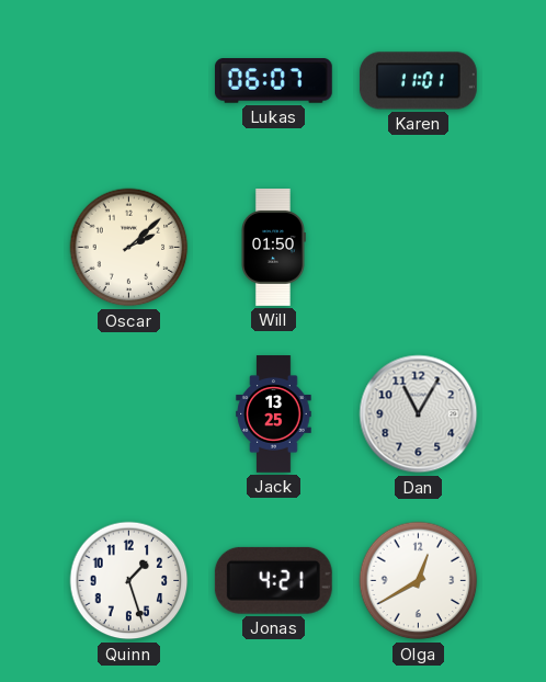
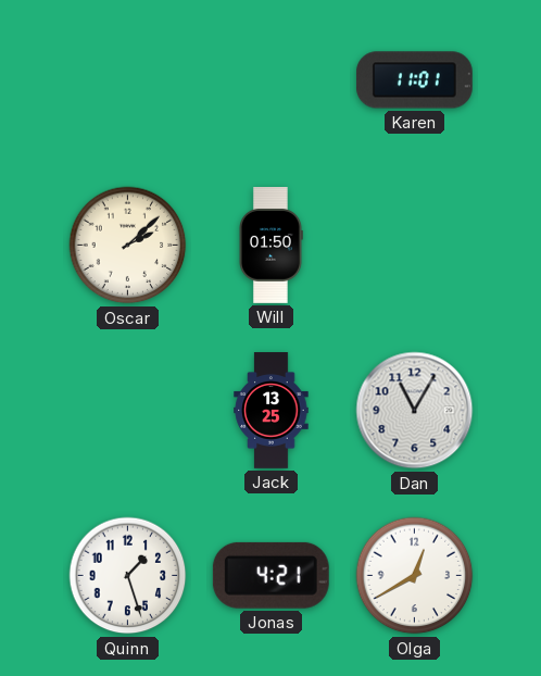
Lukas: 06:07 -> none (273, 81)
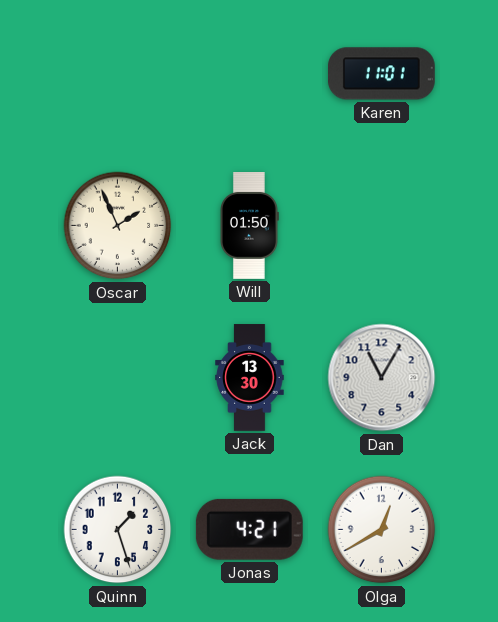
Oscar: 2:08 -> 1:56 (118, 226)
Jack: 13:25 -> 13:30 (250, 378)
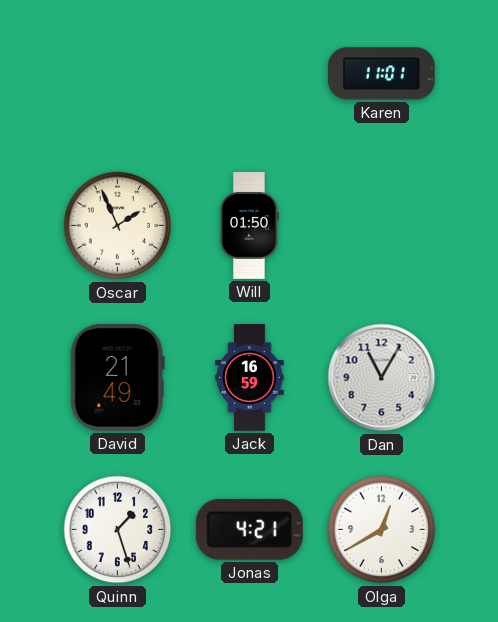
David: none -> 21:49 (117, 377)
Jack: 13:30 -> 16:59 (250, 378)
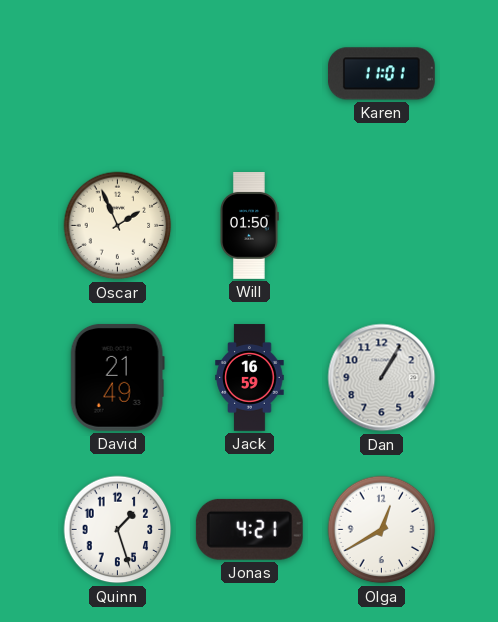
Dan: 11:05 -> 1:05 (382, 378)
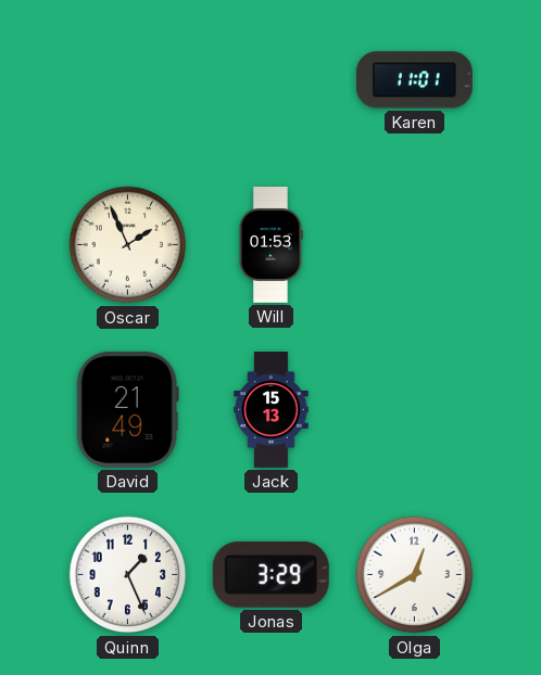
Will: 01:50 -> 01:53 (272, 245)
Jack: 16:59 -> 15:13 (272, 410)
Dan: 1:05 -> none (382, 378)
Quinn: 1:27 -> 1:26 (128, 575)
Jonas: 4:21 -> 3:29 (270, 574)
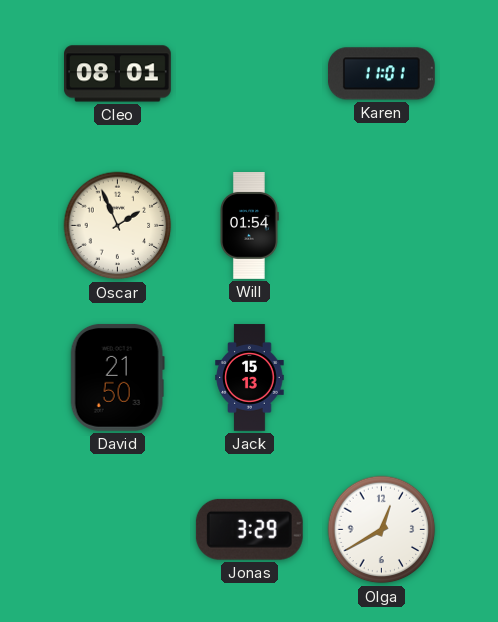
Cleo: none -> 08:01 (118, 74)
Will: 01:53 -> 01:54 (250, 226)
David: 21:49 -> 21:50 (117, 377)
Quinn: 1:26 -> none (128, 575)
